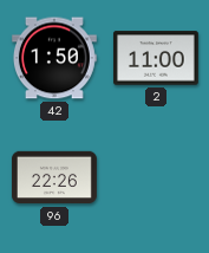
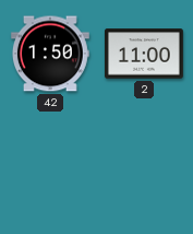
96: 22:26 -> none (54, 177)
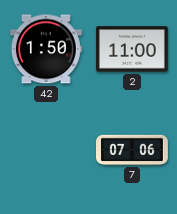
7: none -> 07:06 (133, 150)
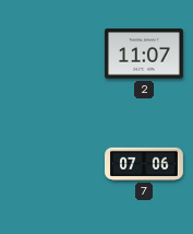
42: 1:50 -> none (46, 49)
2: 11:00 -> 11:07 (144, 54)
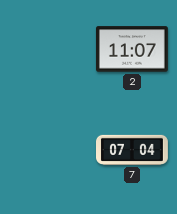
7: 07:06 -> 07:04 (133, 150)
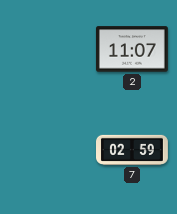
7: 07:04 -> 02:59 (133, 150)
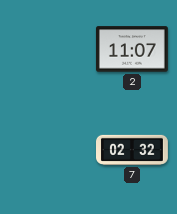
7: 02:59 -> 02:32 (133, 150)
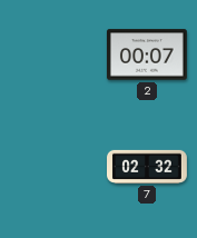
2: 11:07 -> 00:07 (147, 54)
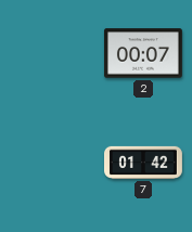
7: 02:32 -> 01:42 (144, 163)
